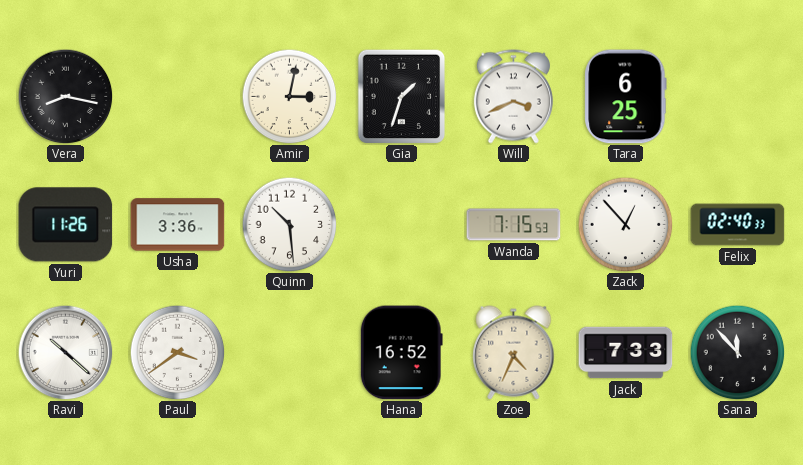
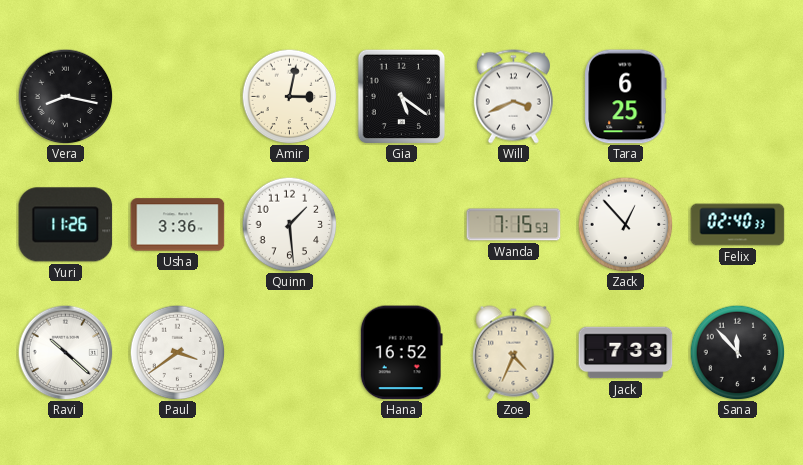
Gia: 1:33 -> 5:21 (402, 96)
Quinn: 10:29 -> 1:29 (289, 224)
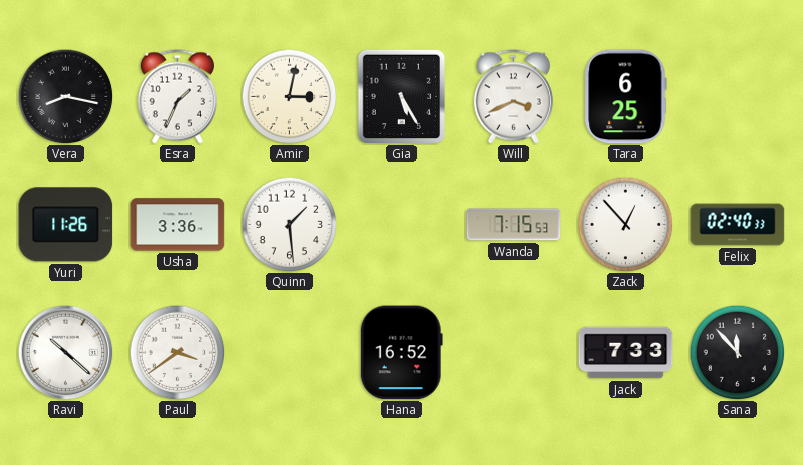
Esra: none -> 1:34 (177, 97)
Gia: 5:21 -> 5:25 (402, 96)
Zoe: 4:34 -> none (514, 353)
